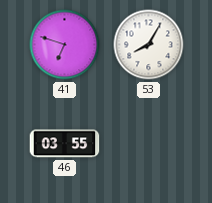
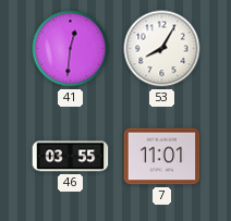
41: 6:48 -> 12:31 (71, 49)
7: none -> 11:01 (162, 157)
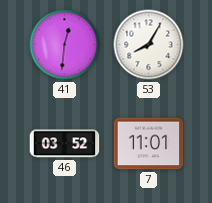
46: 03:55 -> 03:52 (65, 144)
